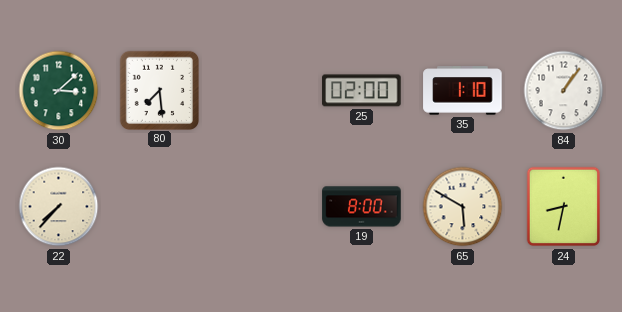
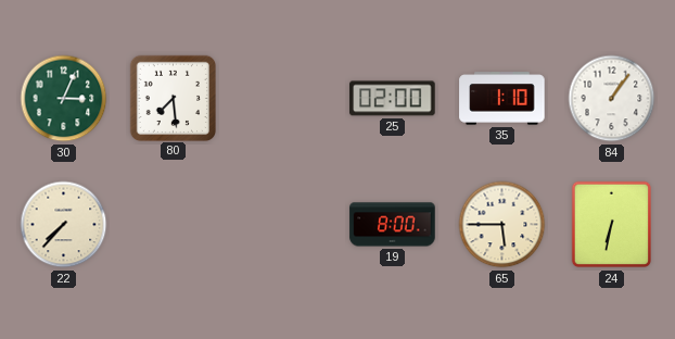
30: 3:08 -> 3:04 (64, 99)
65: 5:50 -> 5:45 (502, 225)
24: 8:32 -> 6:32 (612, 225)
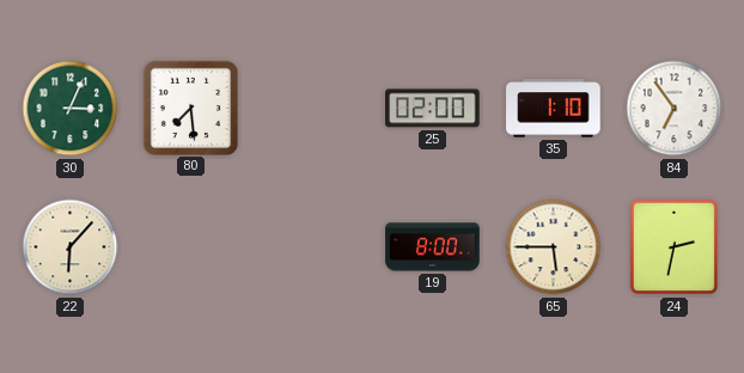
84: 1:06 -> 6:54 (675, 109)
22: 7:37 -> 6:07 (71, 247)
24: 6:32 -> 2:32 (675, 247)
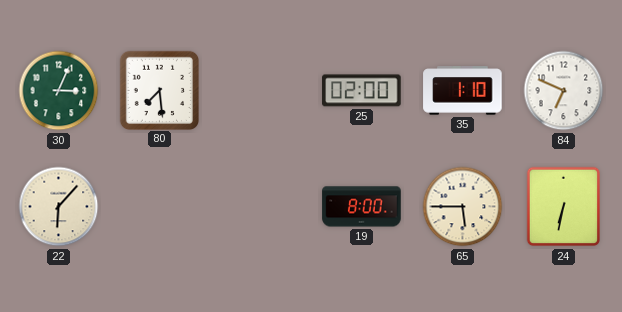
84: 6:54 -> 6:49 (564, 91)
24: 2:32 -> 6:32 (564, 207)
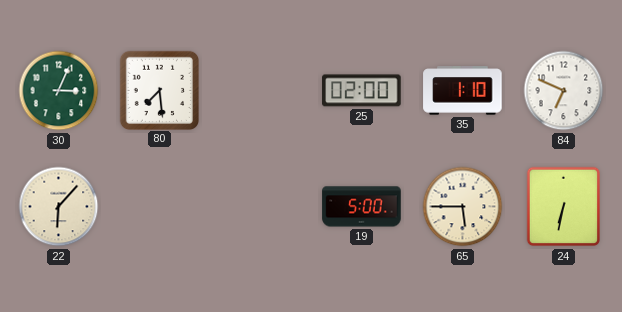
19: 8:00 -> 5:00 (362, 207)
